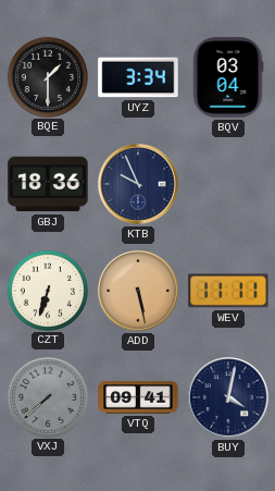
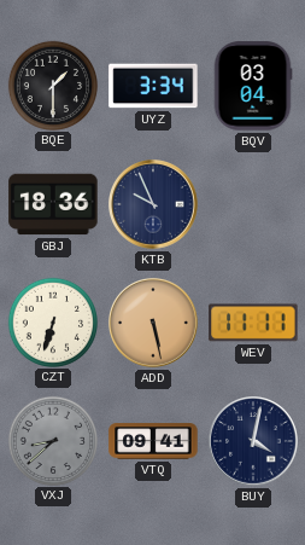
VXJ: 7:38 -> 8:38 (52, 440)
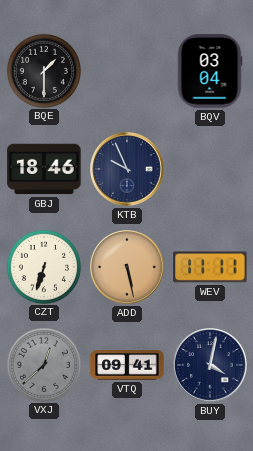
UYZ: 3:34 -> none (153, 86)
GBJ: 18:36 -> 18:46 (44, 169)
VXJ: 8:38 -> 12:38 (43, 364)
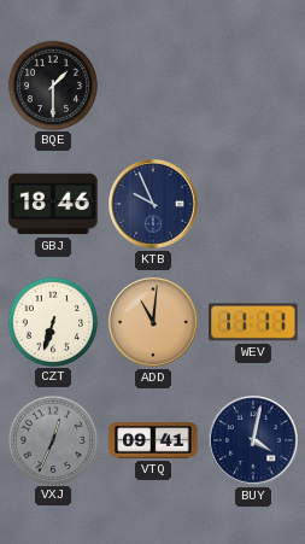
BQV: 03:04 -> none (210, 71)
ADD: 5:28 -> 11:01 (154, 323)
VXJ: 12:38 -> 12:34 (52, 439)
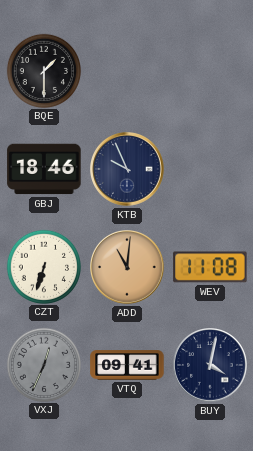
WEV: 11:11 -> 11:08 (210, 267)
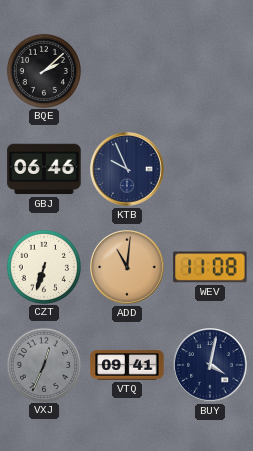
BQE: 1:30 -> 2:08 (43, 70)
GBJ: 18:46 -> 06:46 (44, 169)
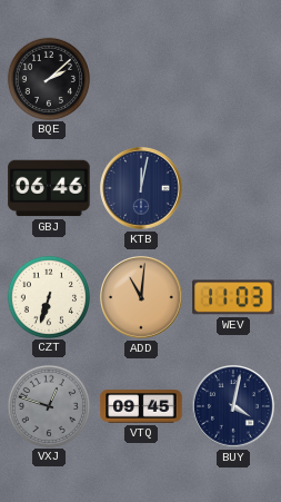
KTB: 9:56 -> 12:02 (142, 189)
WEV: 11:08 -> 11:03 (233, 297)
VXJ: 12:34 -> 12:48 (48, 405)
VTQ: 09:41 -> 09:45 (141, 406)
